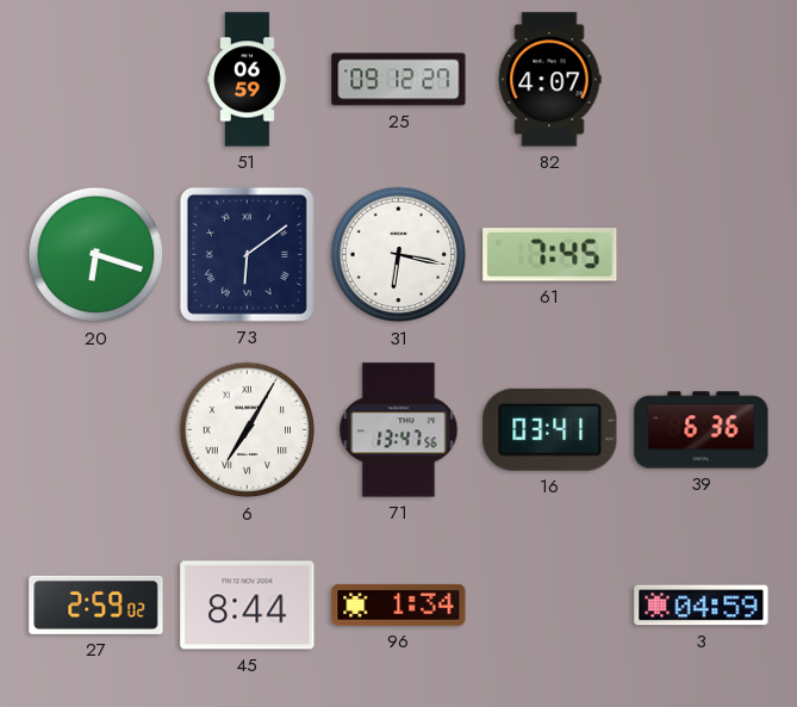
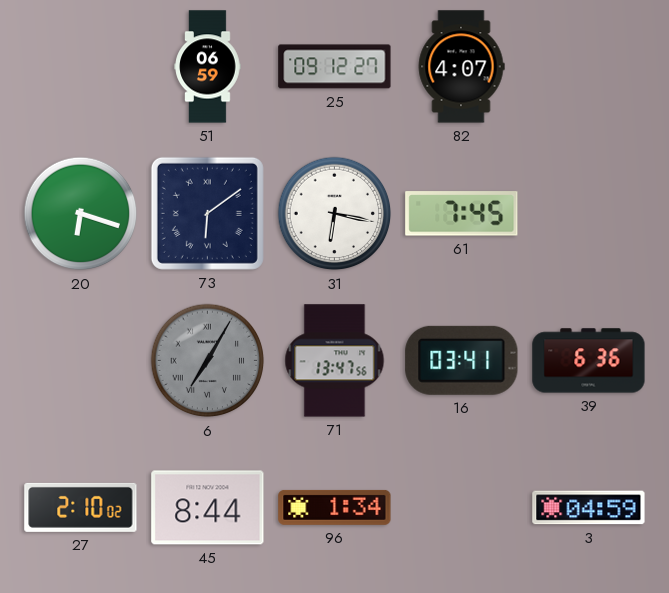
6 dial: white -> grey (208, 361)
27: 2:59 -> 2:10 (81, 507)
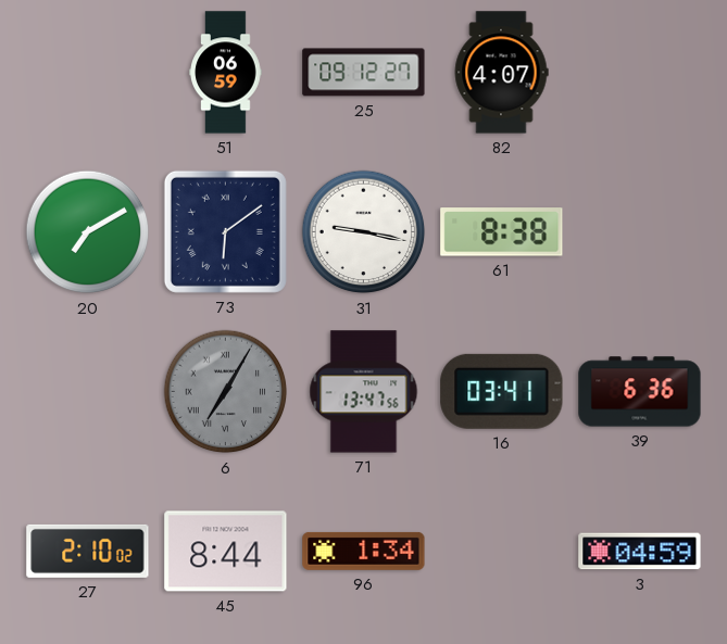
20: 6:18 -> 7:10 (88, 232)
31: 6:17 -> 9:17 (364, 232)
61: 7:45 -> 8:38 (502, 232)
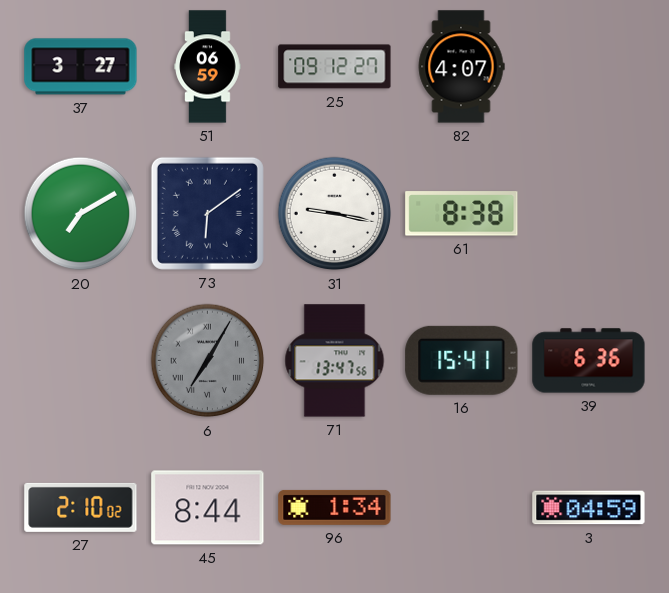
37: none -> 3:27 (81, 67)
16: 03:41 -> 15:41 (462, 360)
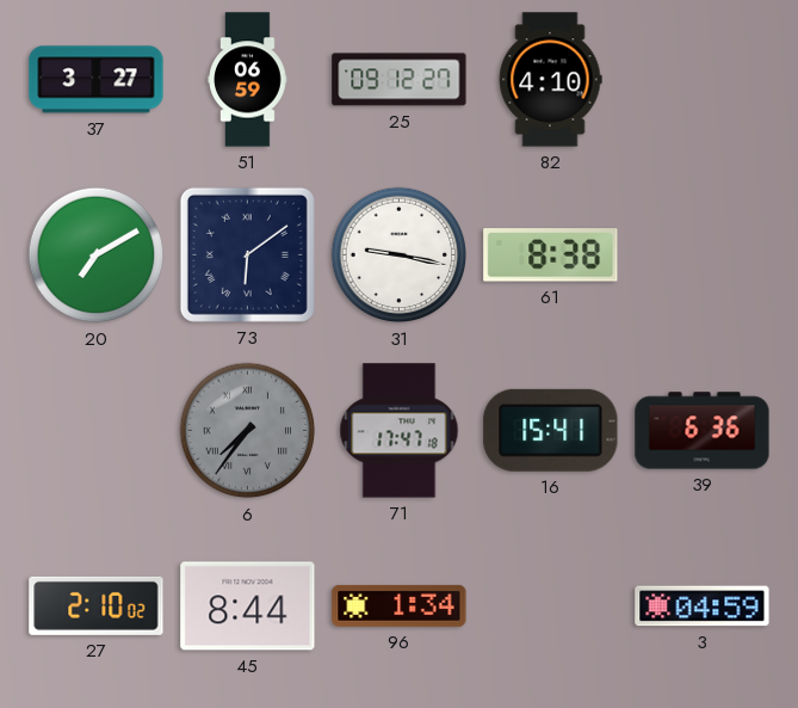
82: 4:07 -> 4:10 (550, 80)
6: 7:05 -> 7:36 (248, 431)
71: 13:47 -> 17:47 (400, 431)
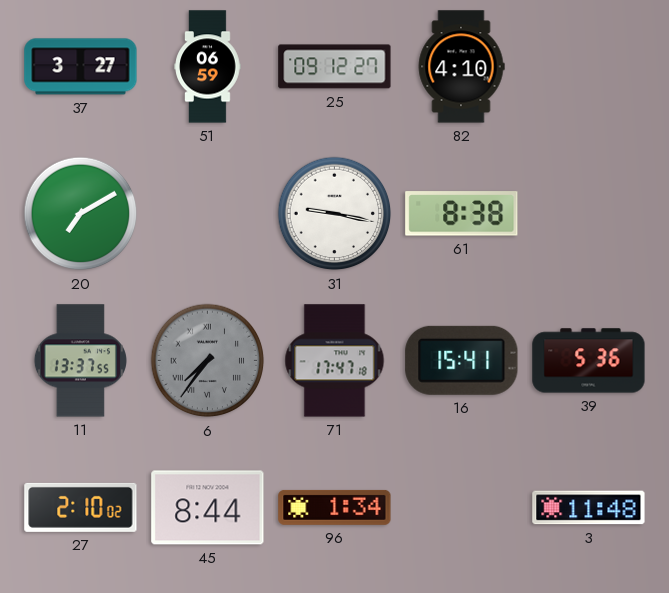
73: 6:09 -> none (247, 254)
11: none -> 13:37 (80, 361)
39: 6:36 -> 5:36 (589, 361)
3: 04:59 -> 11:48 (589, 508)
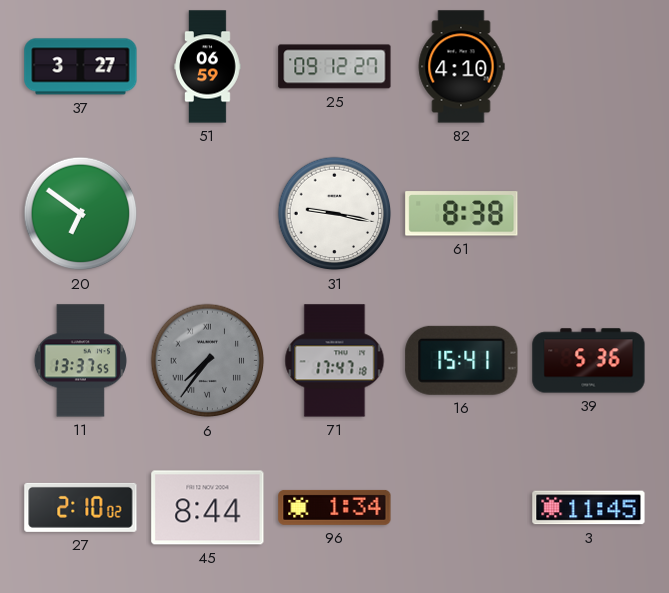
20: 7:10 -> 6:51 (81, 214)
3: 11:48 -> 11:45 (589, 508)
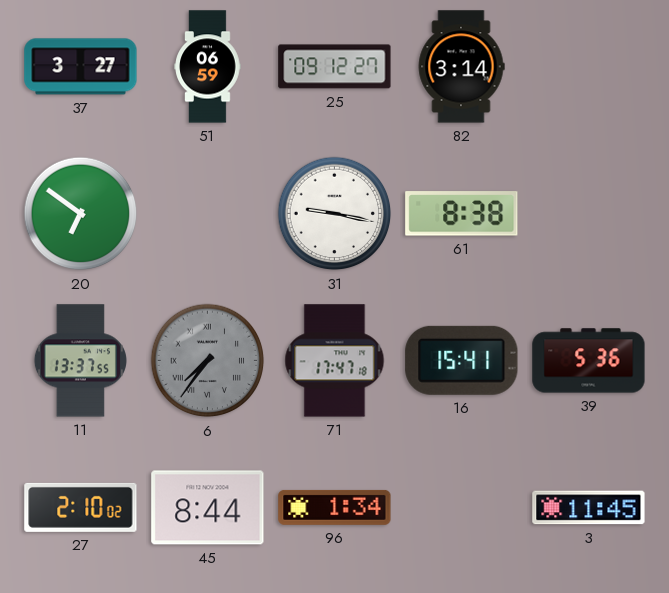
82: 4:10 -> 3:14 (461, 67)
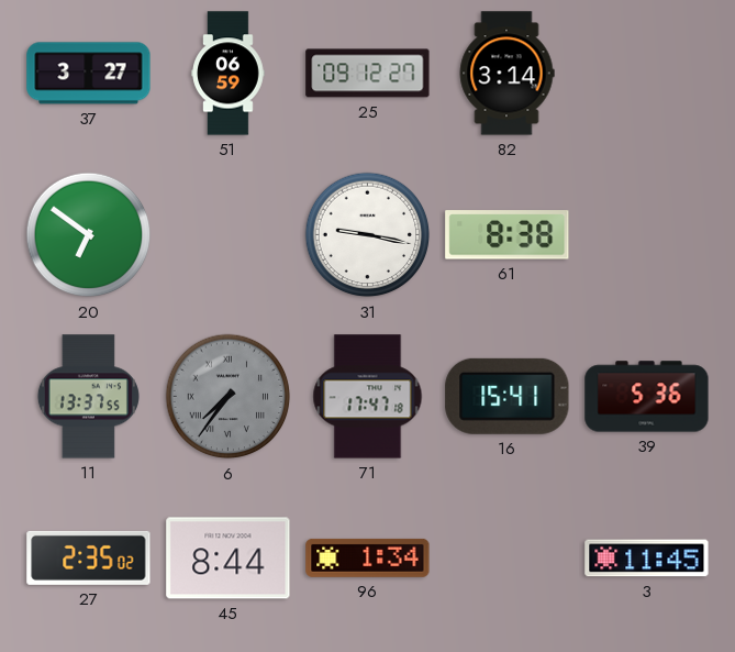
27: 2:10 -> 2:35 (89, 557)
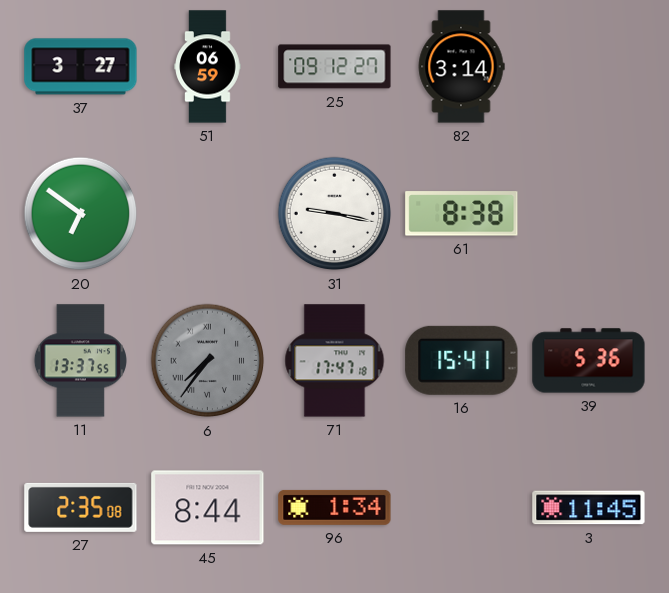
27: 2:35:02 -> 2:35:08 (81, 507)
